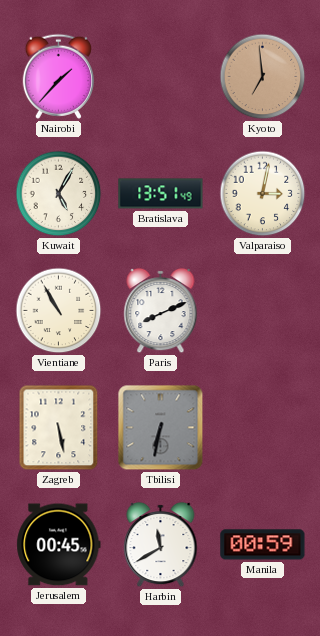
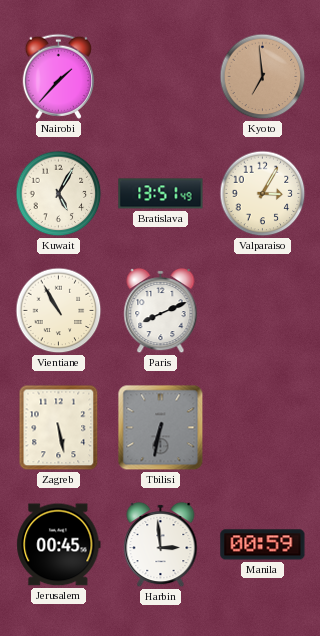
Valparaiso: 3:02 -> 3:05 (263, 194)
Harbin: 11:40 -> 2:59 (161, 545)
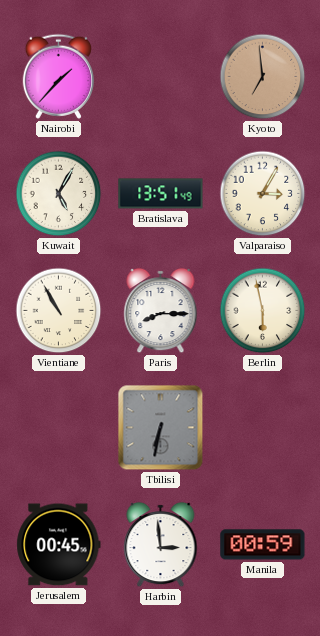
Paris: 8:11 -> 8:15 (161, 311)
Berlin: none -> 5:58 (263, 311)
Zagreb: 5:28 -> none (59, 428)
